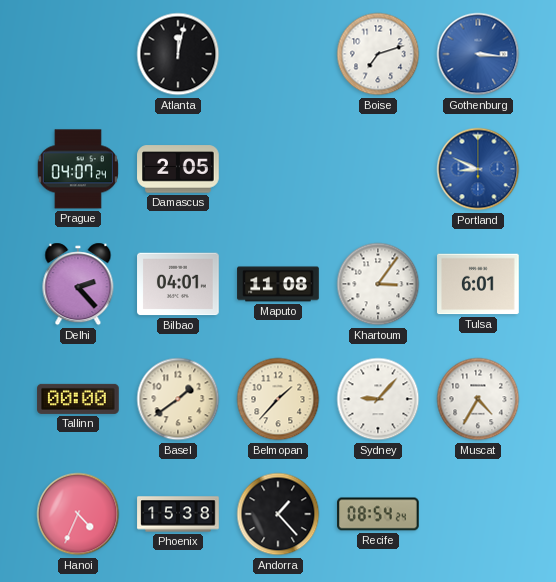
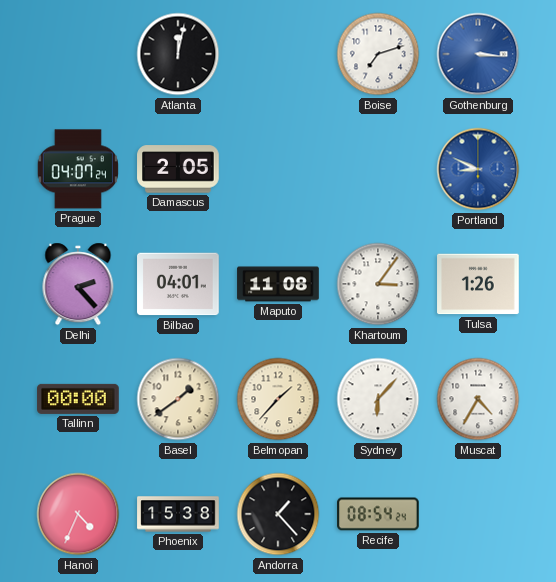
Tulsa: 6:01 -> 1:26 (478, 284)
Sydney: 9:07 -> 6:07 (378, 399)
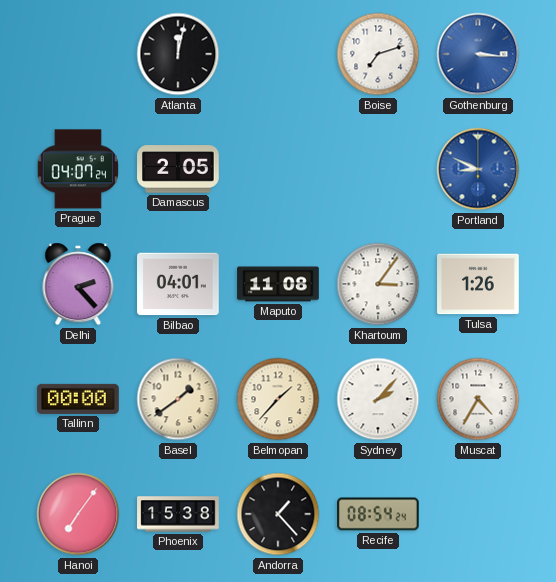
Sydney: 6:07 -> 2:07 (378, 399)
Hanoi: 4:34 -> 7:06 (78, 514)
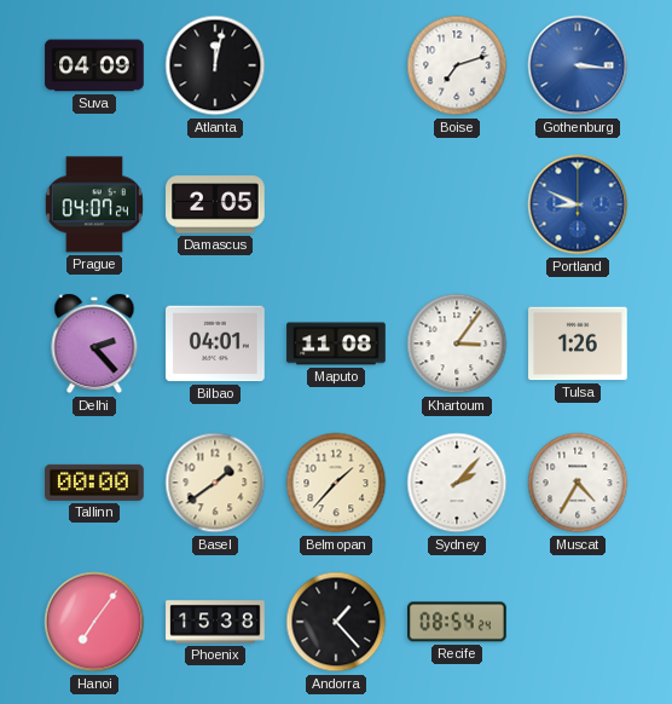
Suva: none -> 04:09 (94, 65)
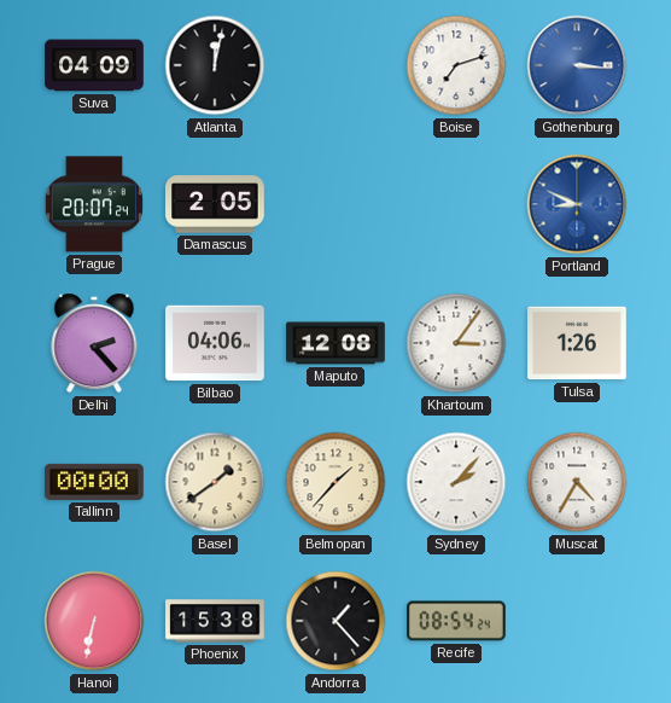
Prague: 04:07 -> 20:07 (94, 204)
Bilbao: 04:01 -> 04:06 (215, 343)
Maputo: 11:08 -> 12:08 (335, 343)
Hanoi: 7:06 -> 6:32 (94, 621)
